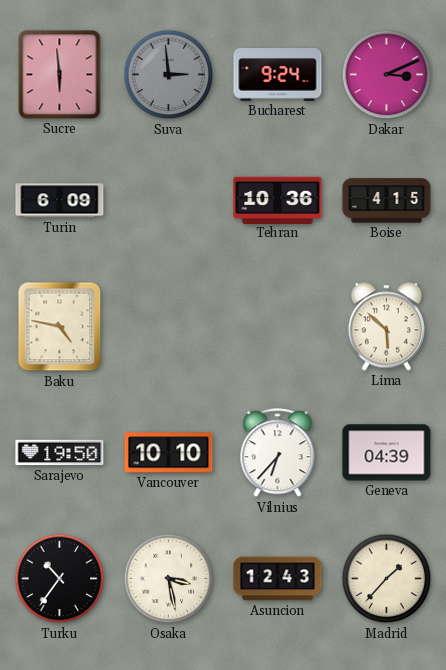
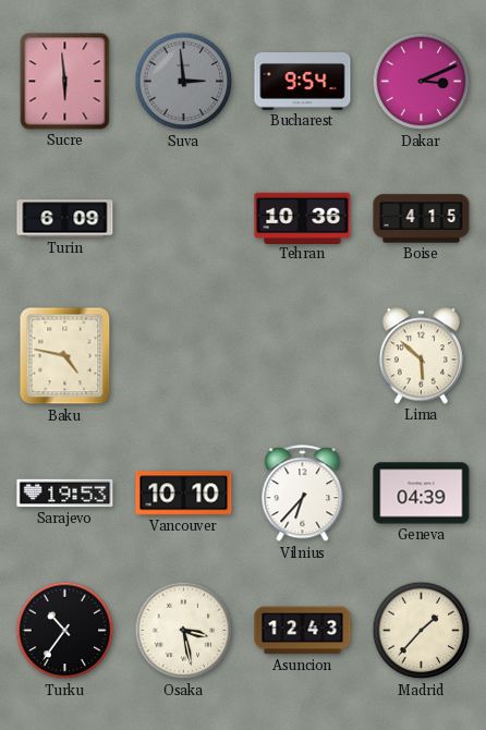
Bucharest: 9:24 -> 9:54 (303, 82)
Sarajevo: 19:50 -> 19:53 (65, 494)
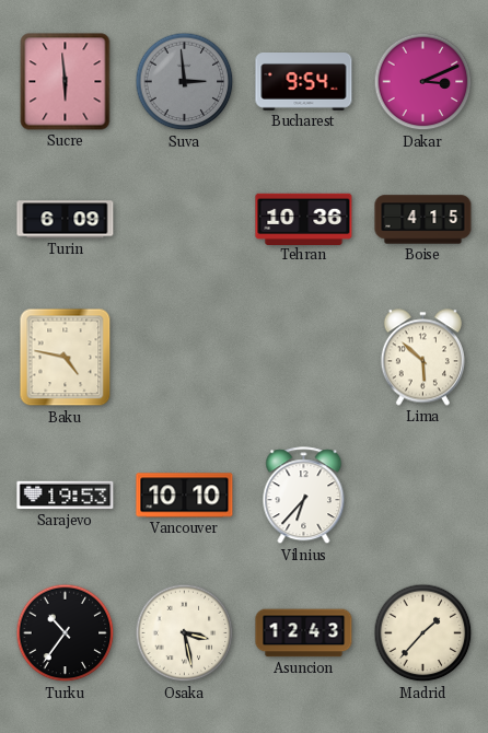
Geneva: 04:39 -> none (422, 494)
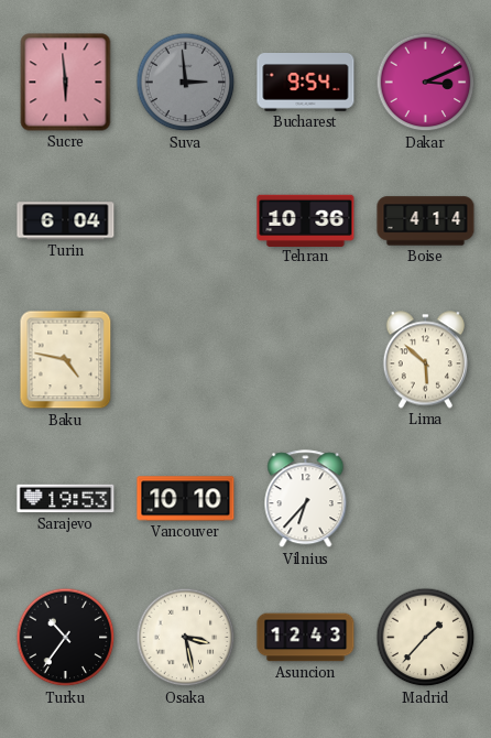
Turin: 6:09 -> 6:04 (66, 221)
Boise: 4:15 -> 4:14 (426, 221)
